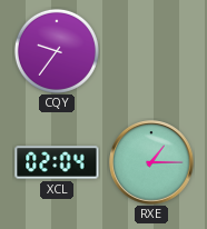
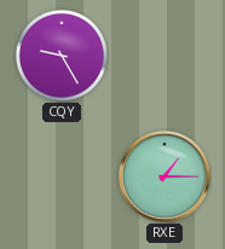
CQY: 9:36 -> 9:25 (62, 56)
XCL: 02:04 -> none (57, 162)
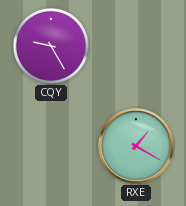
RXE: 1:15 -> 1:20 (136, 146)
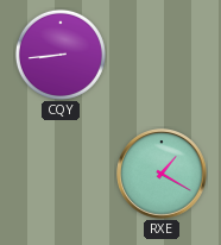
CQY: 9:25 -> 8:44 (61, 55)
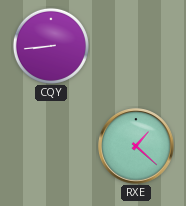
RXE: 1:20 -> 1:22 (136, 146)
